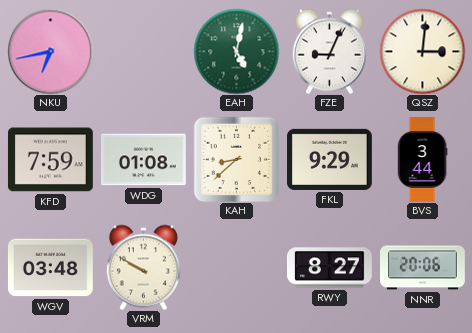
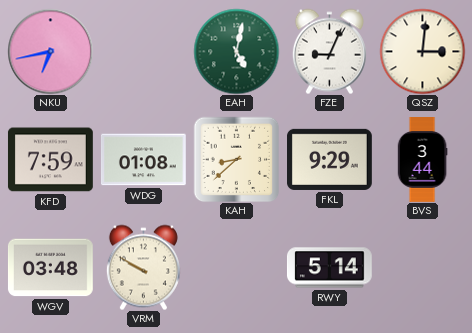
RWY: 8:27 -> 5:14 (329, 268)
NNR: 20:06 -> none (423, 268)
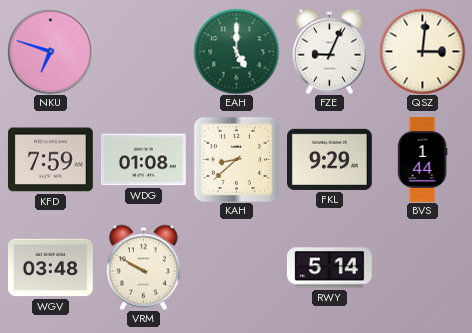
NKU: 6:43 -> 6:48 (50, 51)
EAH: 5:02 -> 5:00 (236, 51)
BVS: 3:44 -> 1:44 (422, 160)
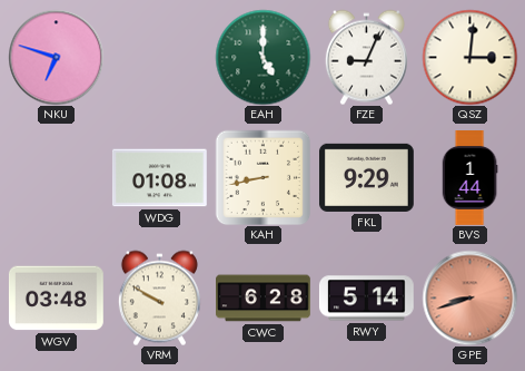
KFD: 7:59 -> none (51, 160)
KAH: 8:38 -> 8:43 (262, 177)
CWC: none -> 6:28 (264, 299)
GPE: none -> 8:42 (469, 297)
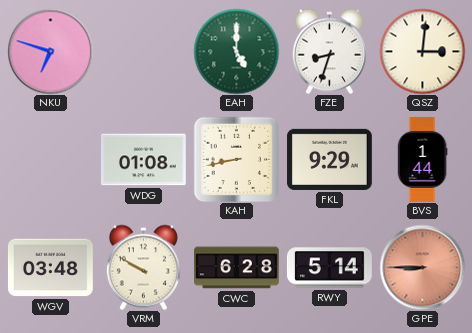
FZE: 9:04 -> 8:33 (329, 51)
GPE: 8:42 -> 8:45 (422, 267)
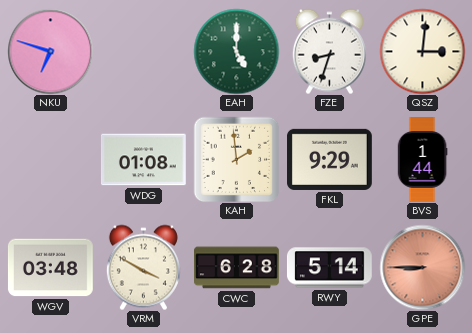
KAH: 8:43 -> 1:59 (236, 159)
VRM: 9:50 -> 3:50 (143, 267)
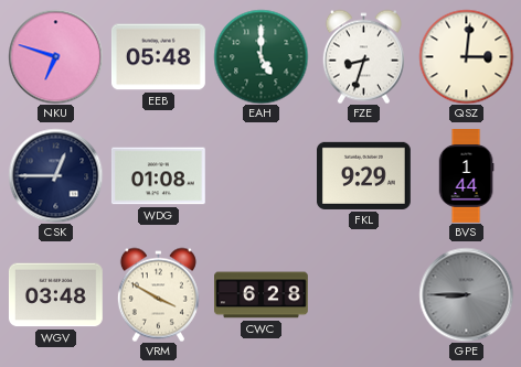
EEB: none -> 05:48 (158, 57)
CSK: none -> 12:45 (55, 175)
KAH: 1:59 -> none (236, 159)
RWY: 5:14 -> none (329, 268)
GPE dial: salmon -> grey (466, 294)
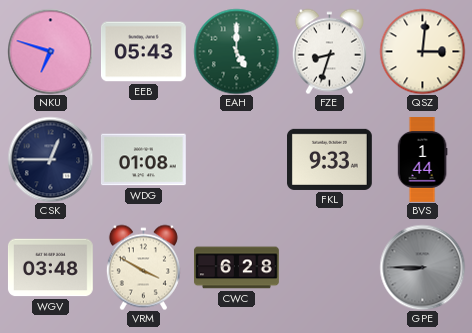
EEB: 05:48 -> 05:43 (143, 52)
FKL: 9:29 -> 9:33 (330, 159)
